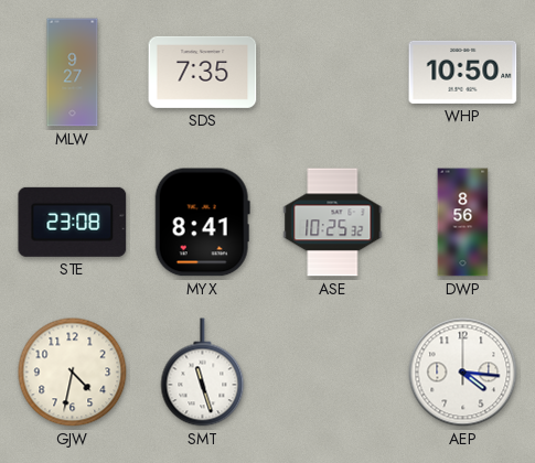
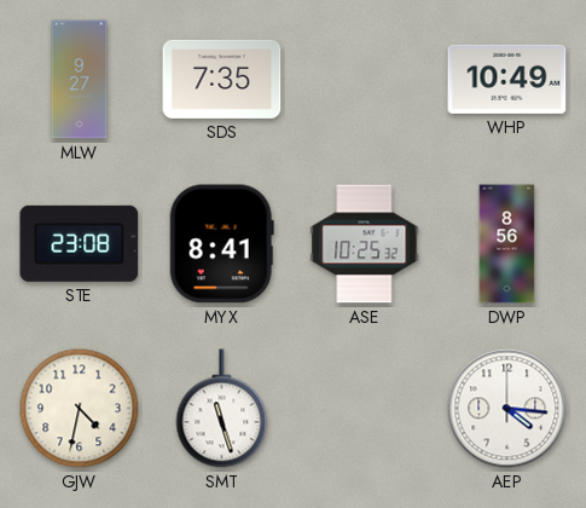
WHP: 10:50 -> 10:49 (507, 79)
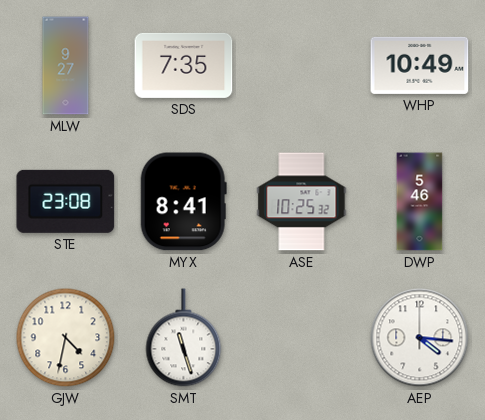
DWP: 8:56 -> 5:46 (420, 202)
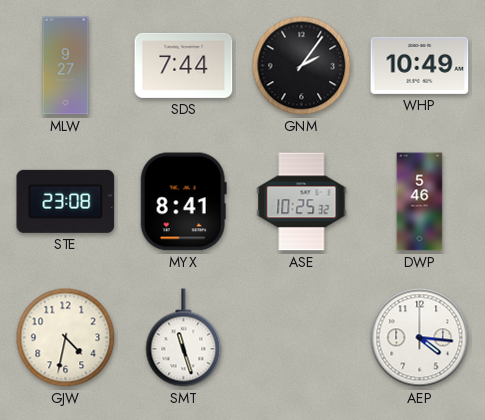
SDS: 7:35 -> 7:44 (184, 65)
GNM: none -> 2:06 (302, 66)
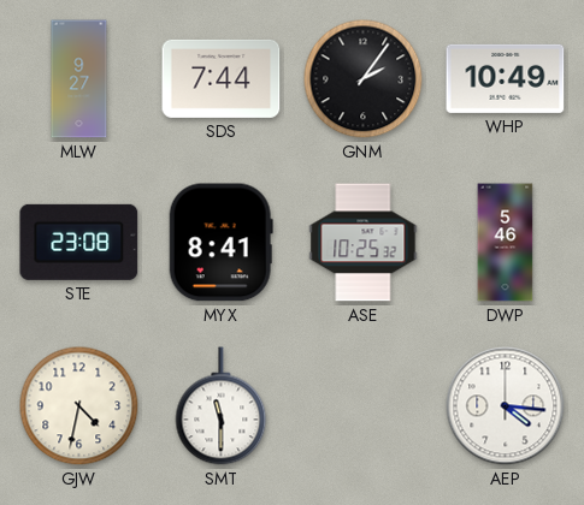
SMT: 11:27 -> 11:30 (222, 406)
